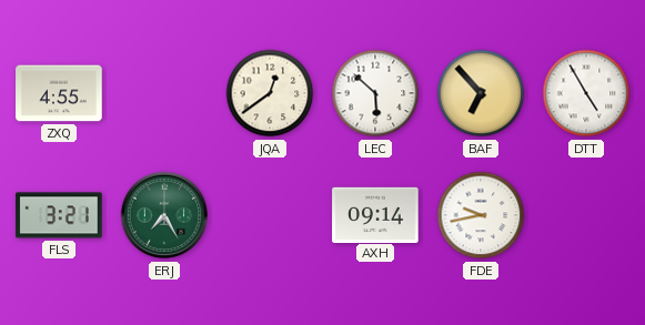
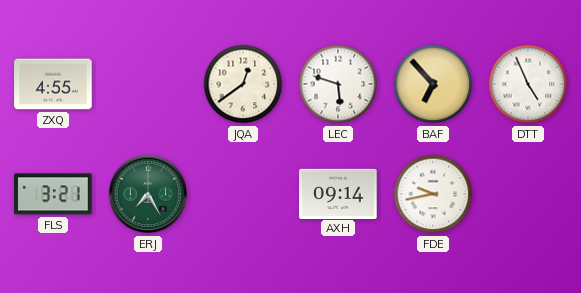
LEC: 5:52 -> 5:48 (338, 84)
DTT: 4:55 -> 4:56 (528, 84)
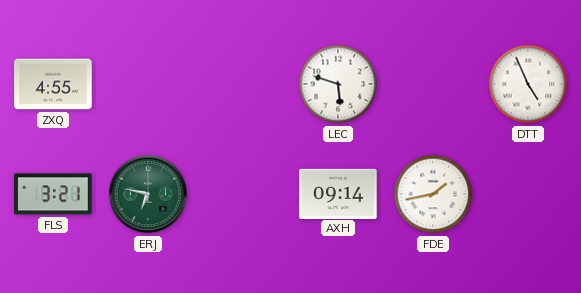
JQA: 12:39 -> none (243, 84)
BAF: 6:53 -> none (433, 84)
ERJ: 7:25 -> 6:47 (148, 194)
FDE: 9:43 -> 1:43 (433, 194)
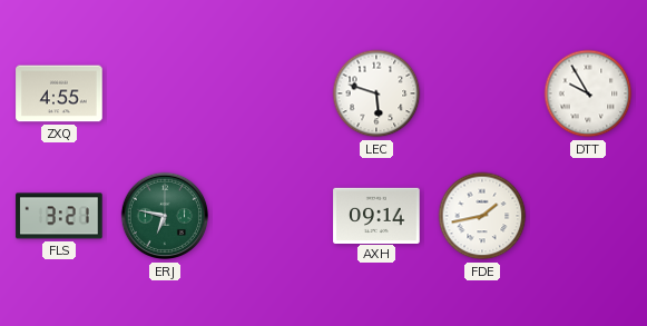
DTT: 4:56 -> 9:55 (588, 93)
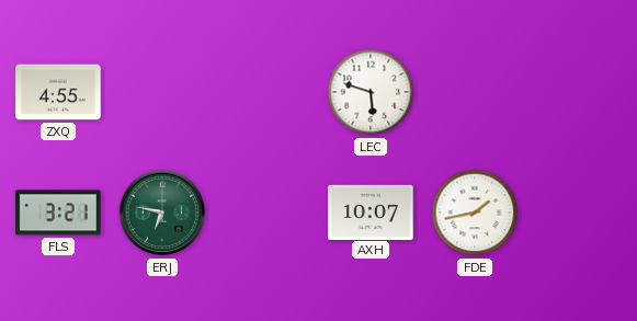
DTT: 9:55 -> none (588, 93)
AXH: 09:14 -> 10:07 (371, 211)
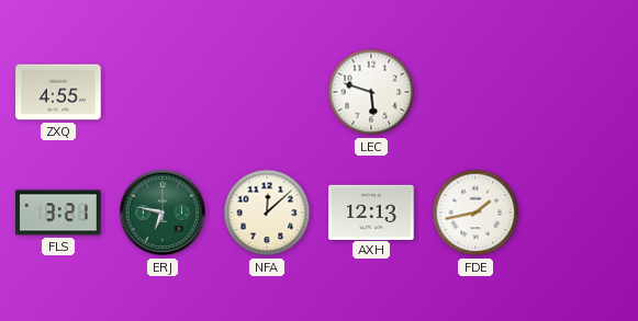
NFA: none -> 12:08 (267, 213)
AXH: 10:07 -> 12:13 (371, 211)
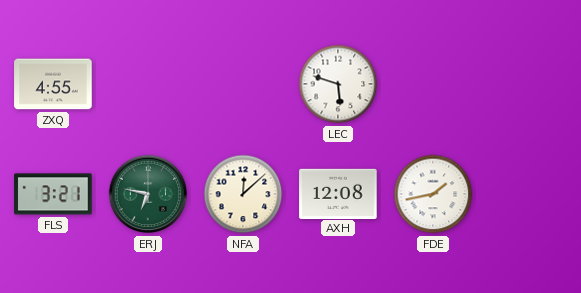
AXH: 12:13 -> 12:08 (338, 193)
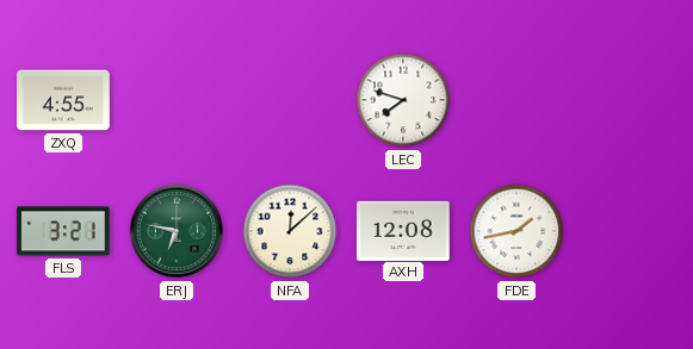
LEC: 5:48 -> 7:48 (403, 100)
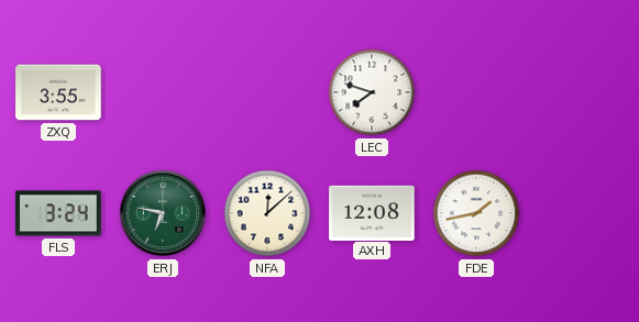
ZXQ: 4:55 -> 3:55 (58, 92)
FLS: 3:21 -> 3:24 (58, 213)
